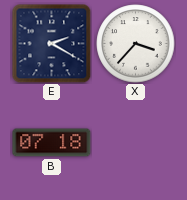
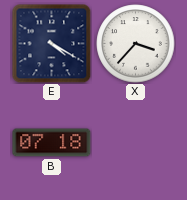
E: 2:20 -> 4:20 (52, 44)
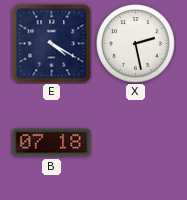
X: 3:37 -> 2:28 (136, 44)
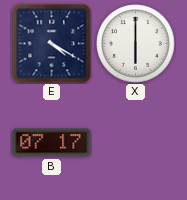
X: 2:28 -> 6:00 (136, 44)
B: 07:18 -> 07:17 (52, 143)
